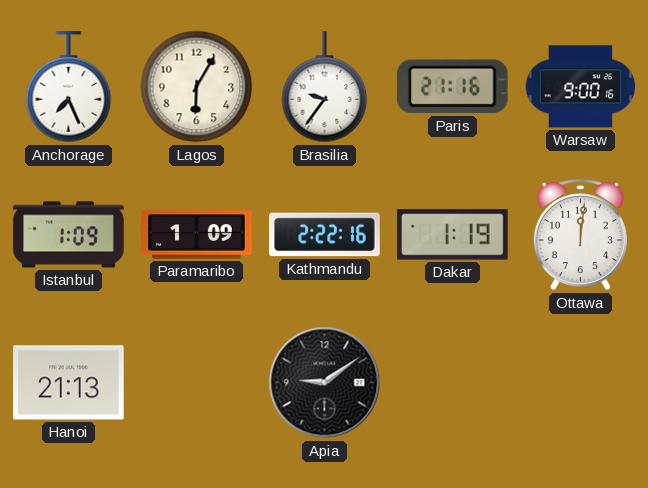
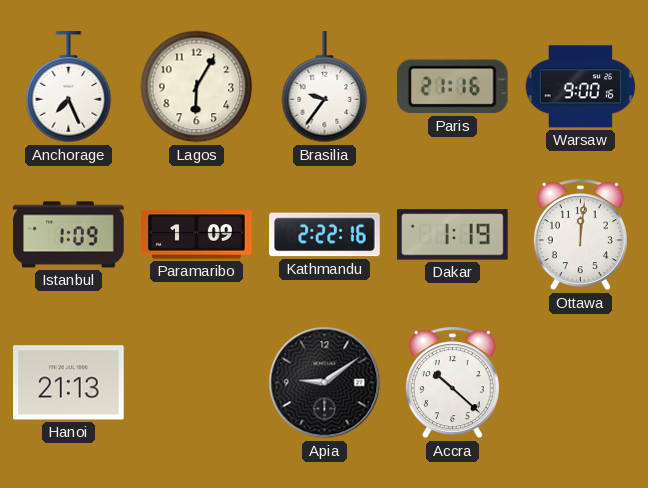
Accra: none -> 10:22 (452, 383)
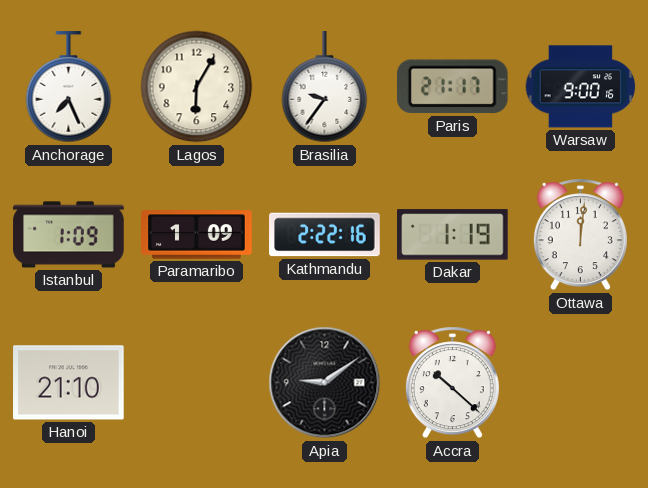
Paris: 21:16 -> 21:17 (452, 87)
Hanoi: 21:13 -> 21:10 (69, 383)
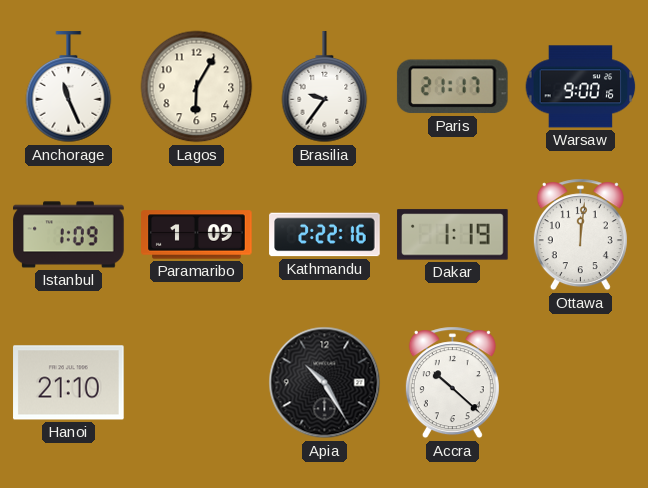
Anchorage: 7:26 -> 11:26 (69, 87)
Apia: 9:09 -> 10:25 (325, 383)
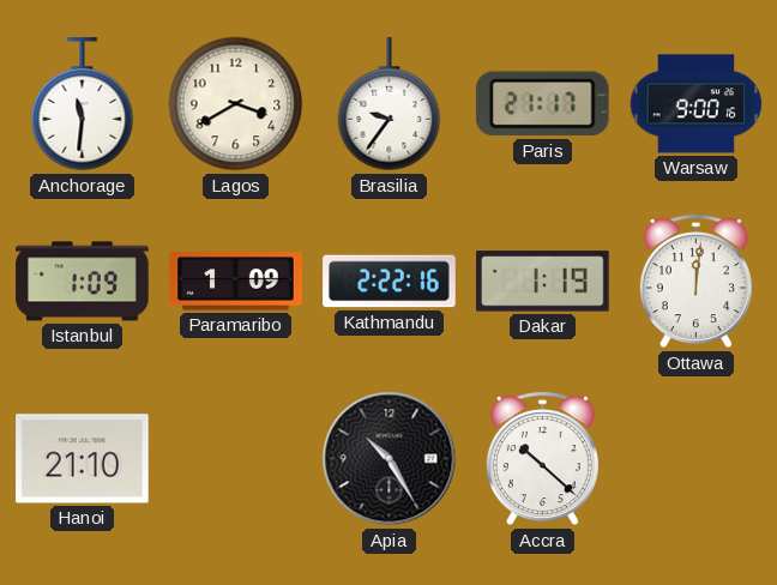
Anchorage: 11:26 -> 11:31 (83, 104)
Lagos: 6:05 -> 3:40 (236, 104)
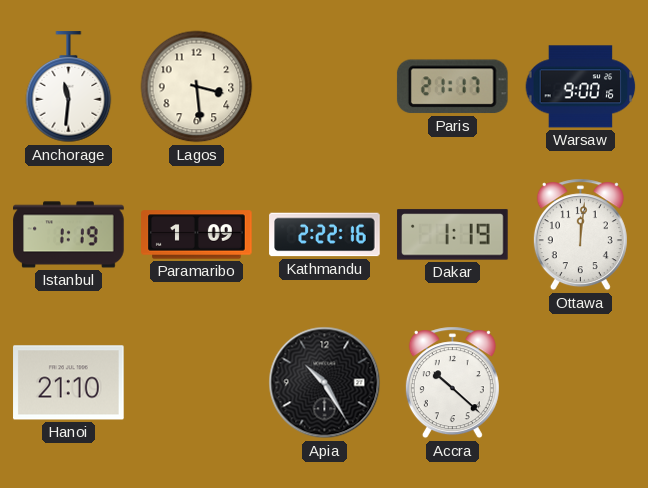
Lagos: 3:40 -> 3:29 (197, 87)
Brasilia: 9:36 -> none (390, 104)
Istanbul: 1:09 -> 1:19 (69, 235)
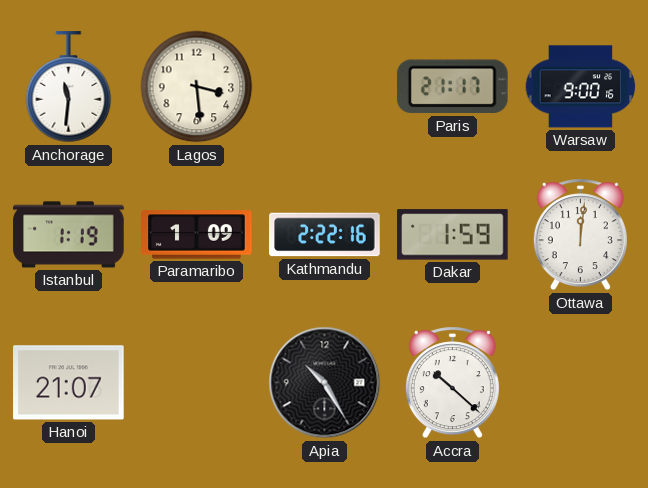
Dakar: 1:19 -> 1:59 (453, 235)
Hanoi: 21:10 -> 21:07 (69, 383)
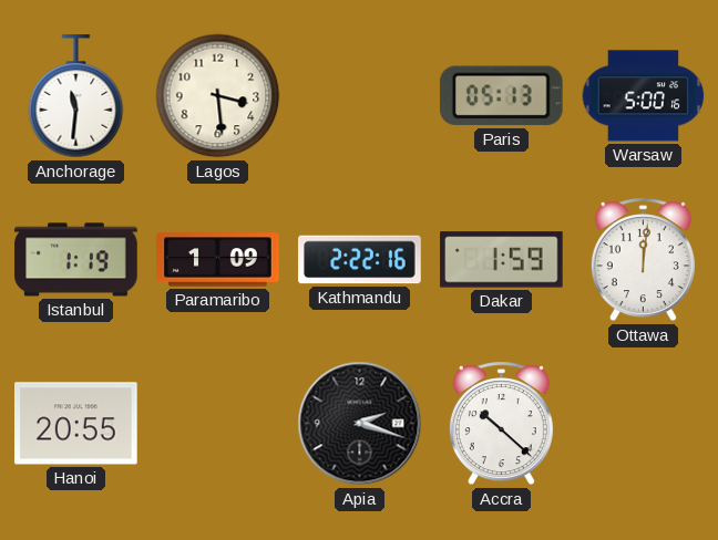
Paris: 21:17 -> 05:13 (501, 96)
Warsaw: 9:00 -> 5:00 (644, 96)
Hanoi: 21:07 -> 20:55 (76, 424)
Apia: 10:25 -> 2:18 (360, 424)
